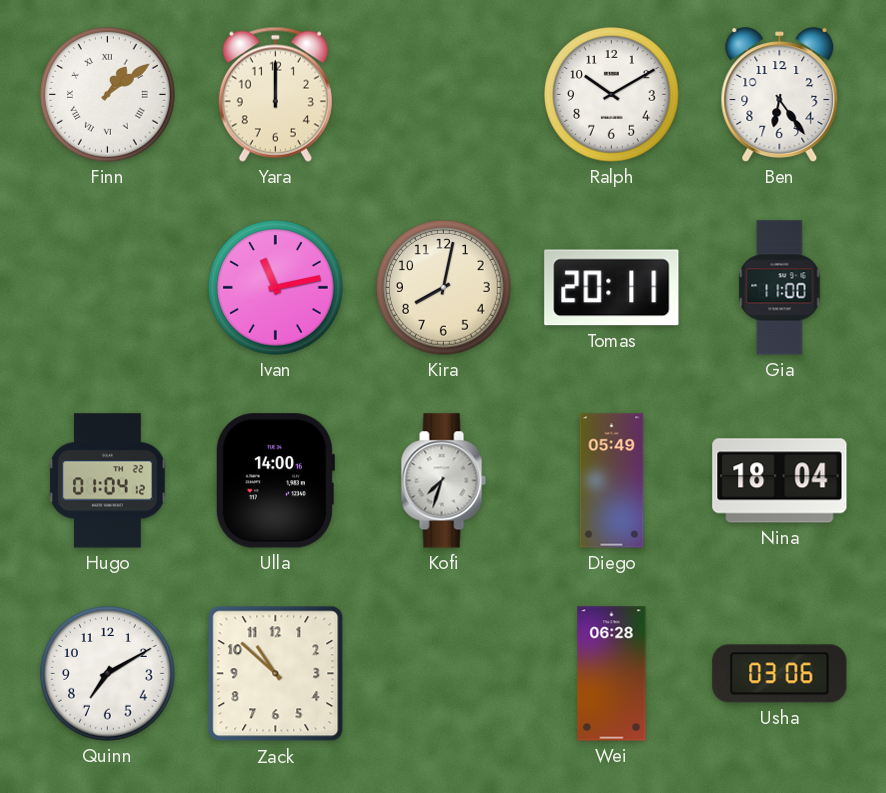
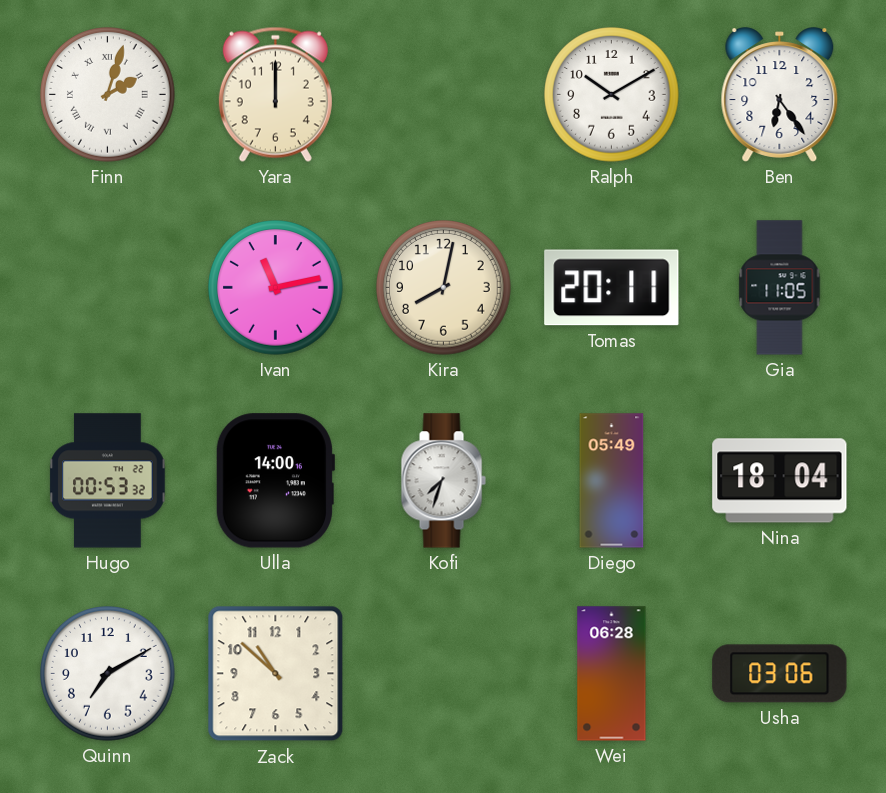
Finn: 1:09 -> 2:03 (108, 95)
Gia: 11:00 -> 11:05 (780, 288)
Hugo: 01:04 -> 00:53 (108, 481)
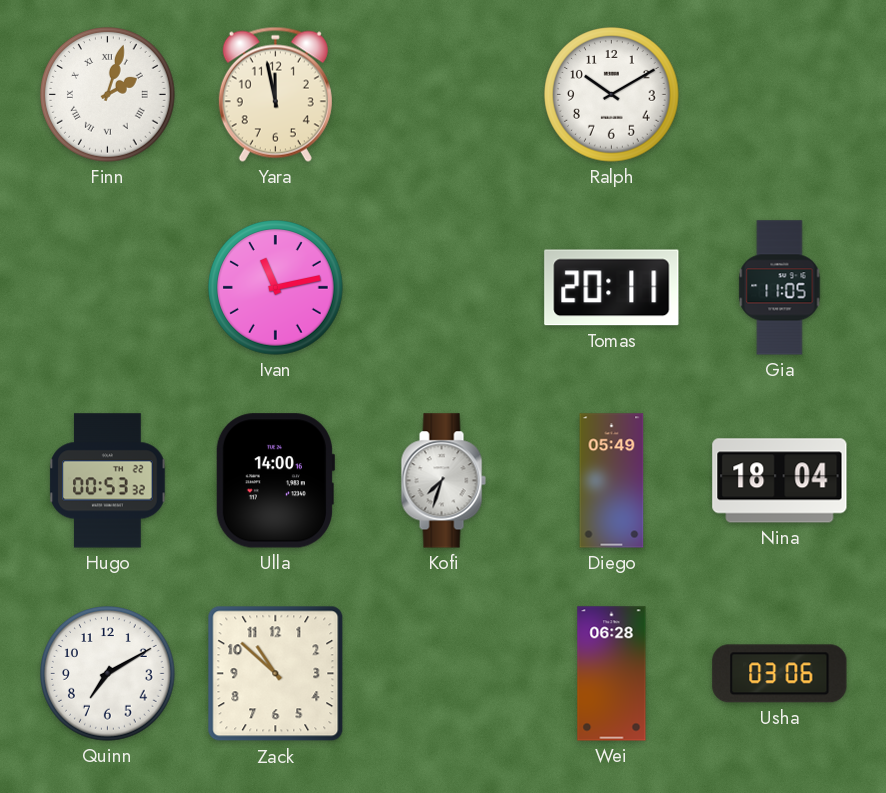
Yara: 12:00 -> 11:58 (275, 94)
Ben: 6:24 -> none (780, 95)
Kira: 8:02 -> none (444, 288)
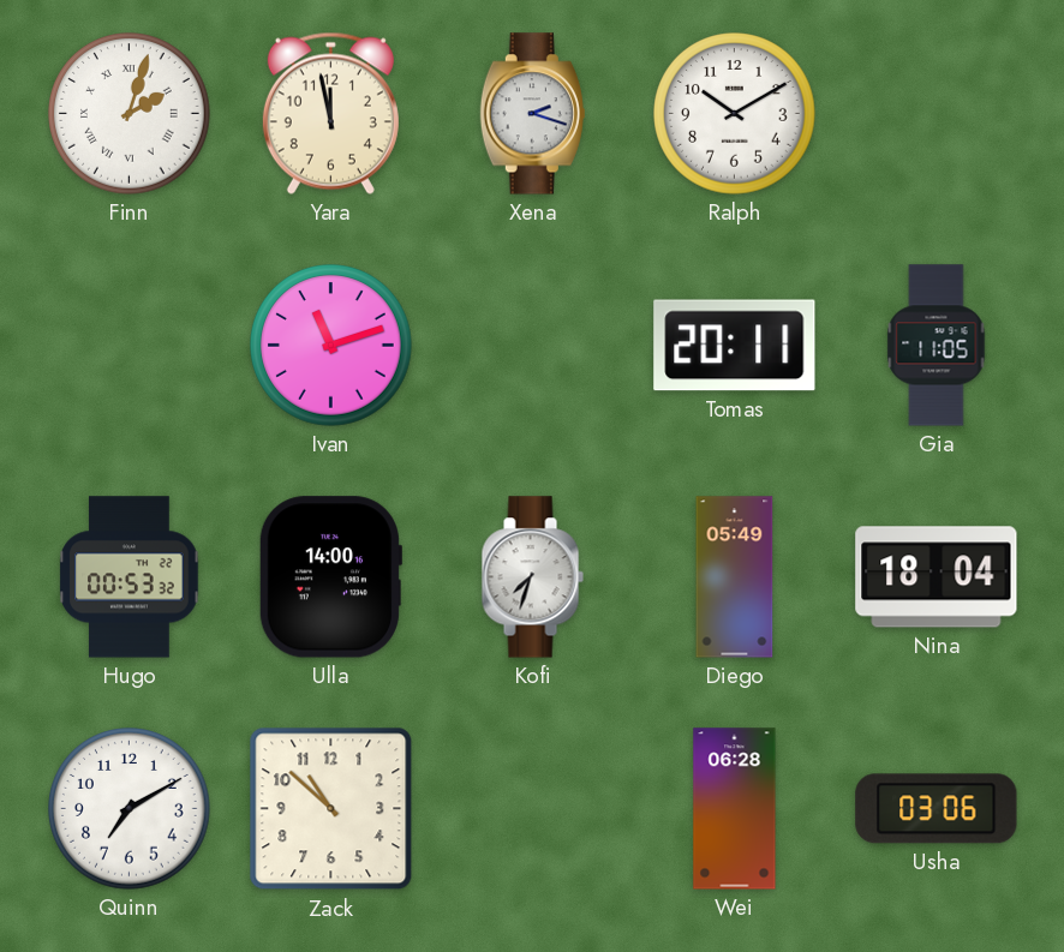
Xena: none -> 2:18 (532, 114)
Ivan: 11:13 -> 11:12 (331, 346)
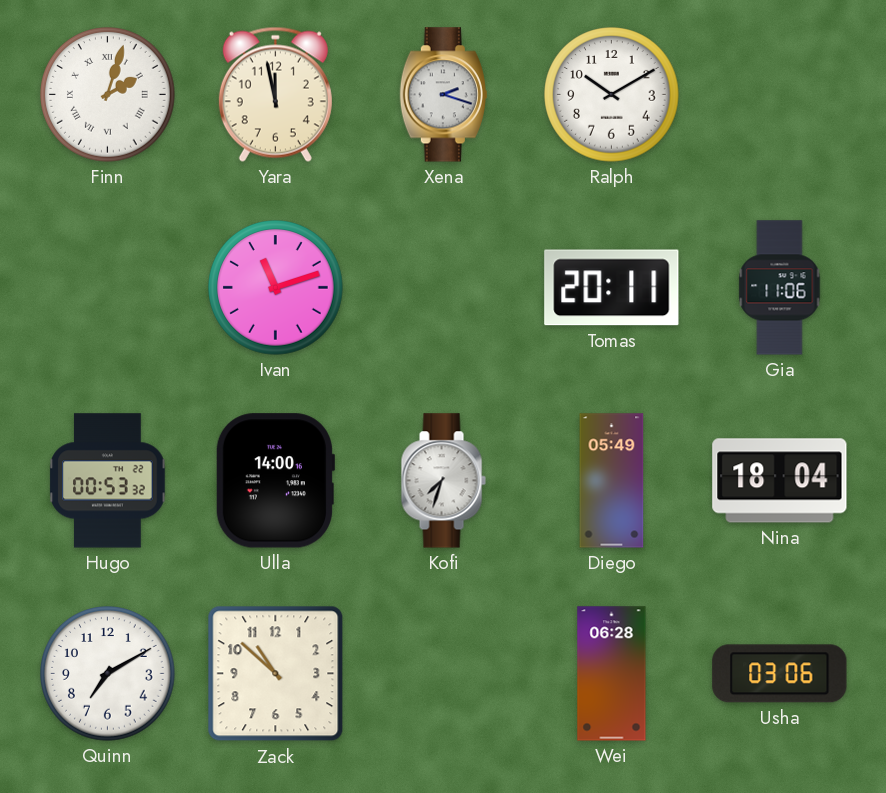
Gia: 11:05 -> 11:06 (780, 288)
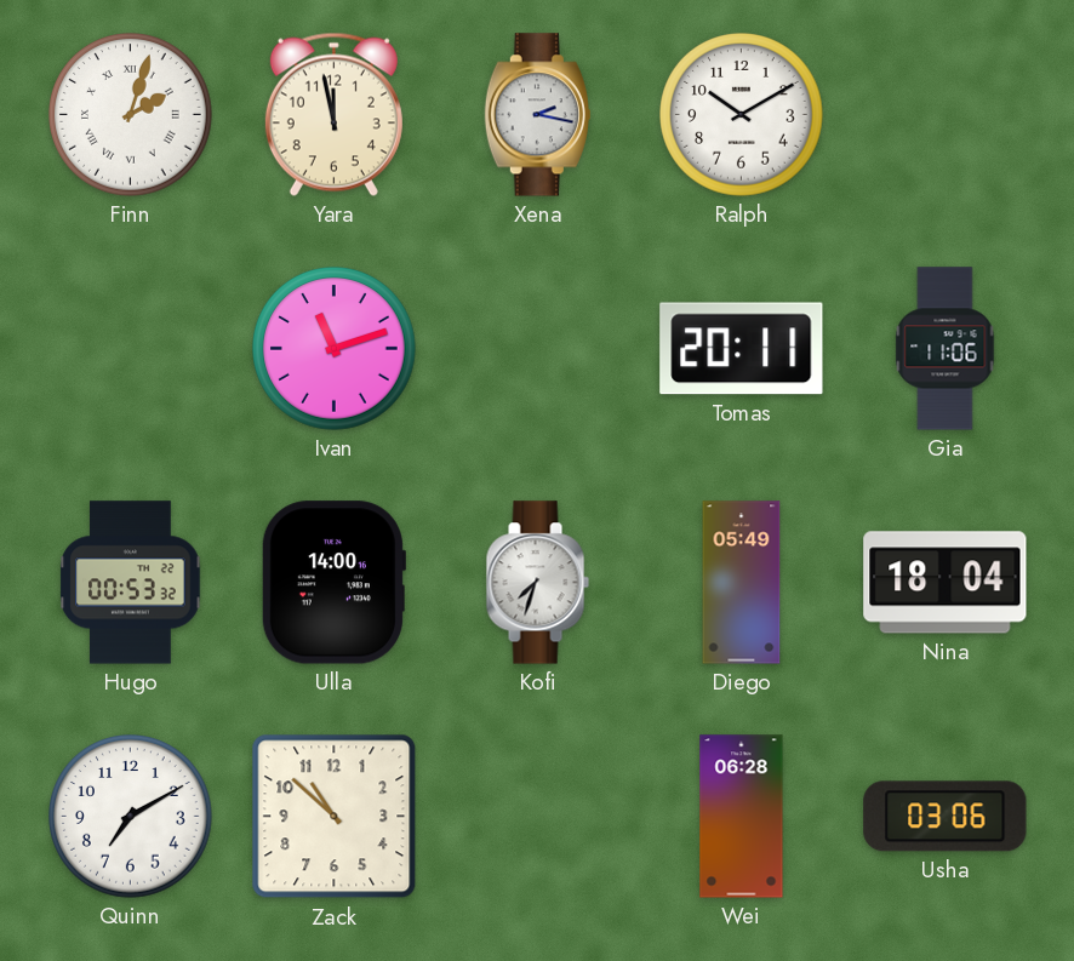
Xena: 2:18 -> 2:17 (537, 115)
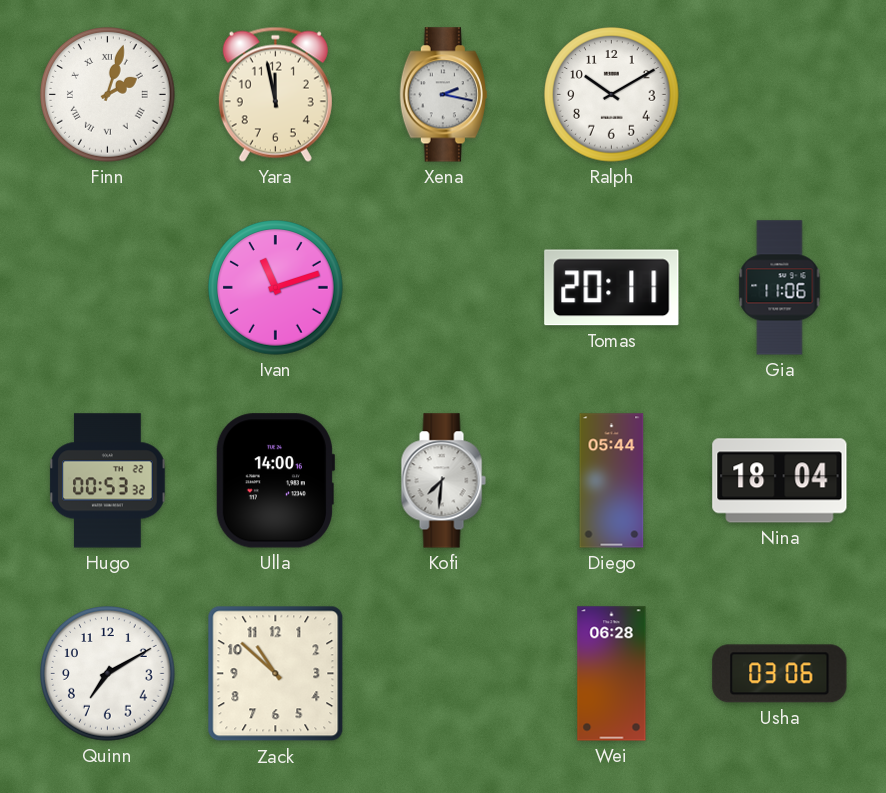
Kofi: 7:33 -> 7:31 (443, 481)
Diego: 05:49 -> 05:44 (612, 481)
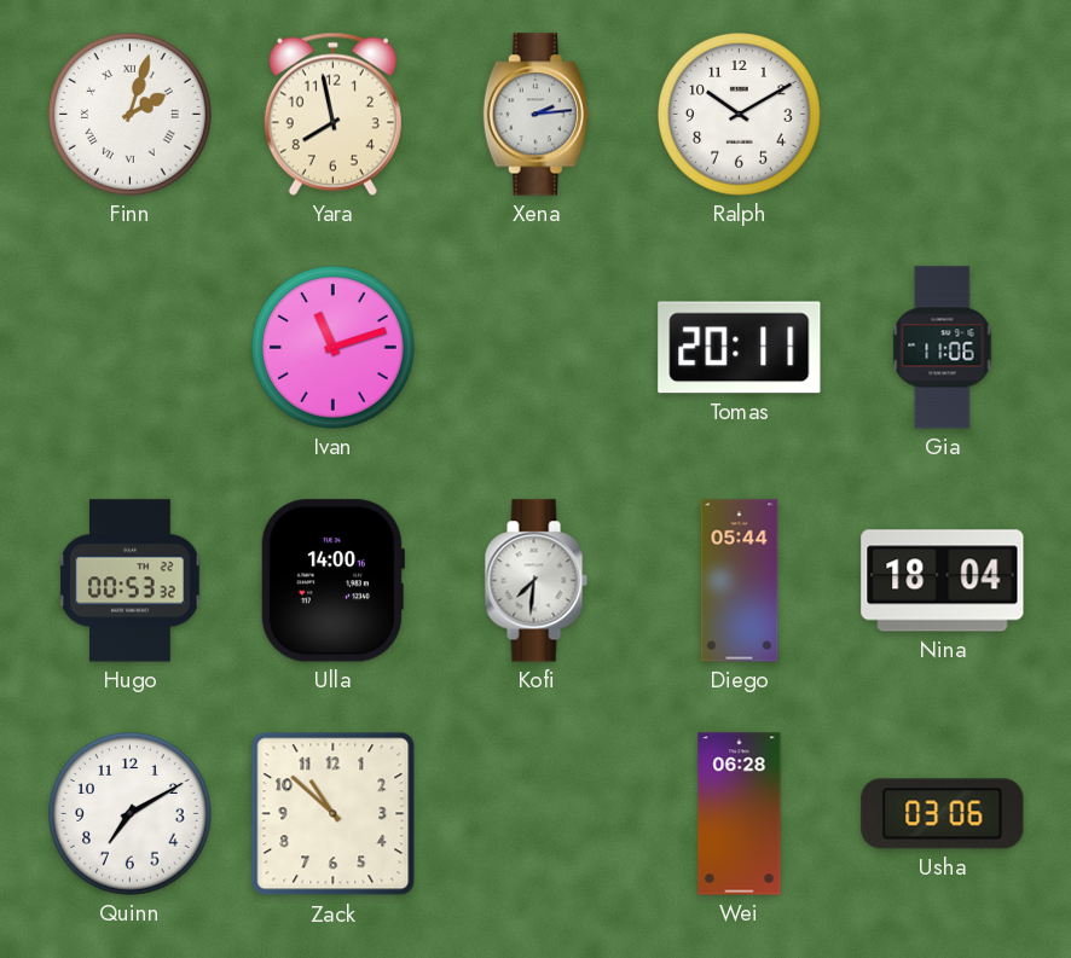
Yara: 11:58 -> 7:58 (332, 114)
Xena: 2:17 -> 2:14 (535, 115)
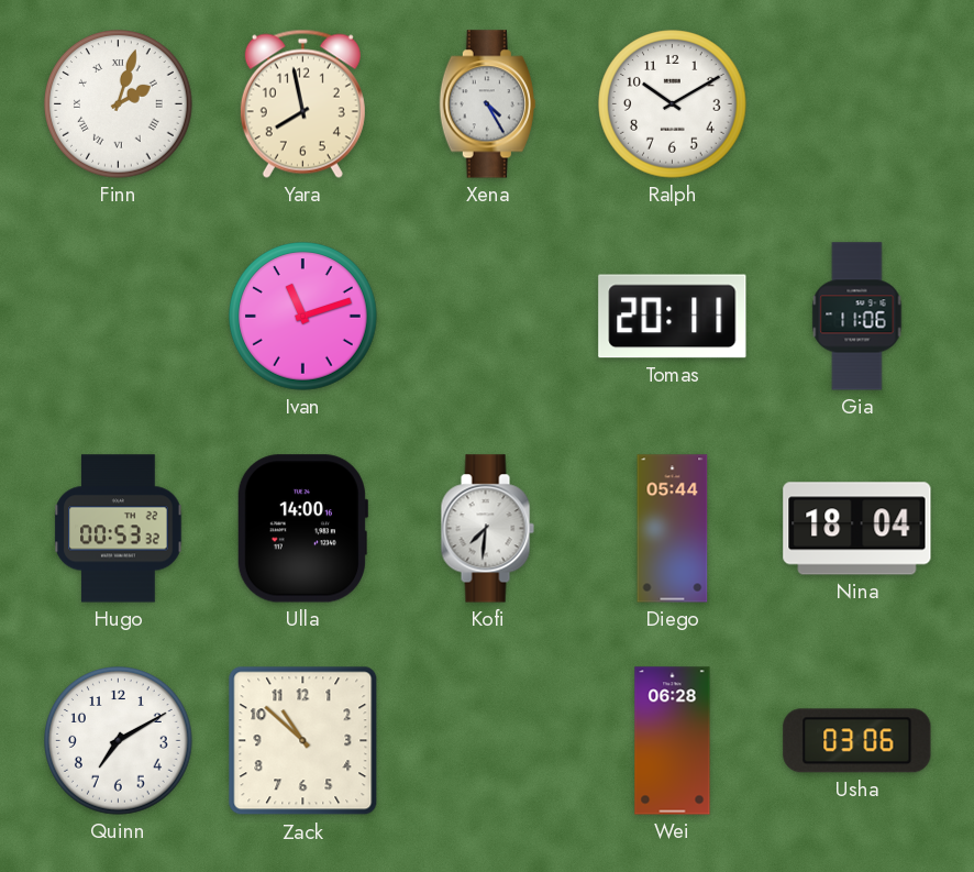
Xena: 2:14 -> 4:25 (487, 104)
